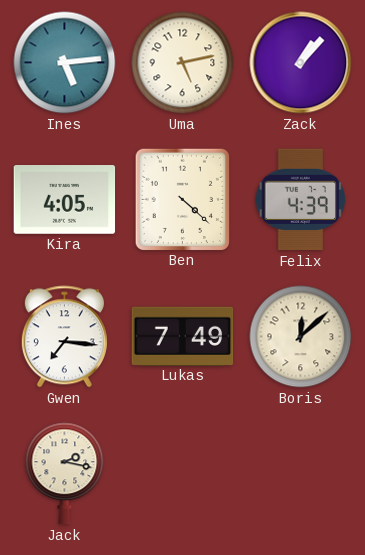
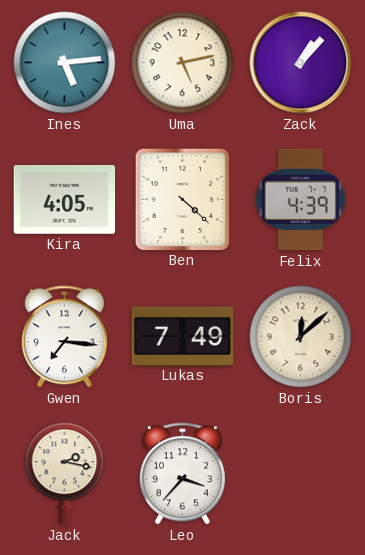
Leo: none -> 3:37 (182, 474)
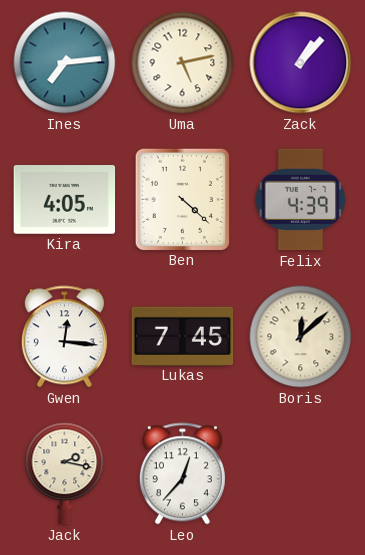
Ines: 5:14 -> 7:14 (65, 63)
Gwen: 7:16 -> 12:16 (64, 337)
Lukas: 7:49 -> 7:45 (183, 336)
Leo: 3:37 -> 12:37 (182, 474)
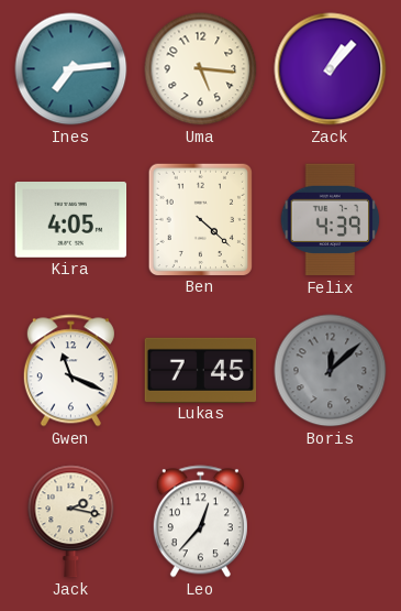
Uma: 5:13 -> 5:16 (201, 69)
Gwen: 12:16 -> 11:19 (70, 371)
Boris dial: cream -> grey (331, 371)
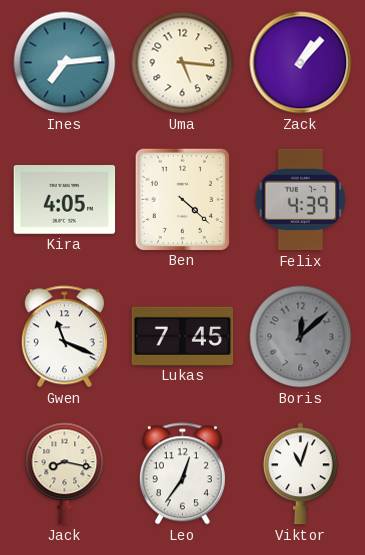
Jack: 2:17 -> 8:17 (65, 474)
Leo: 12:37 -> 12:36 (182, 474)
Viktor: none -> 11:03 (301, 474)
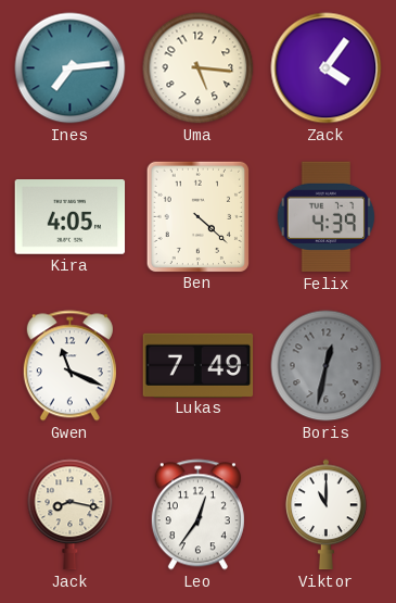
Zack: 1:07 -> 4:06 (327, 68)
Lukas: 7:45 -> 7:49 (199, 365)
Boris: 12:08 -> 12:32 (327, 366)
Viktor: 11:03 -> 11:00 (327, 515)
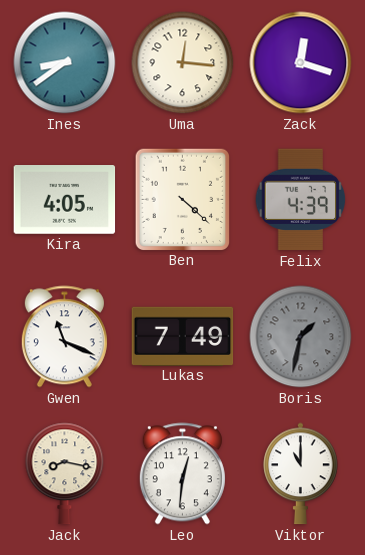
Ines: 7:14 -> 8:39 (65, 63)
Uma: 5:16 -> 12:16 (183, 63)
Zack: 4:06 -> 12:18 (301, 63)
Boris: 12:32 -> 1:32 (301, 337)
Leo: 12:36 -> 12:31 (182, 474)
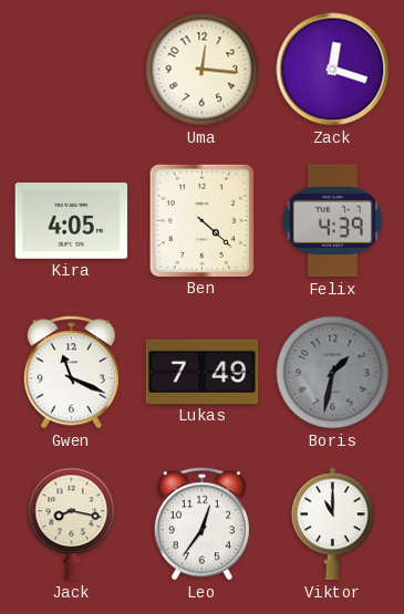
Ines: 8:39 -> none (65, 63)
Leo: 12:31 -> 12:36 (201, 524)
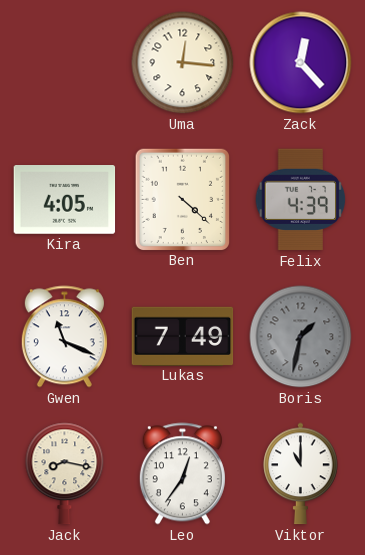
Zack: 12:18 -> 12:23 (301, 63)
